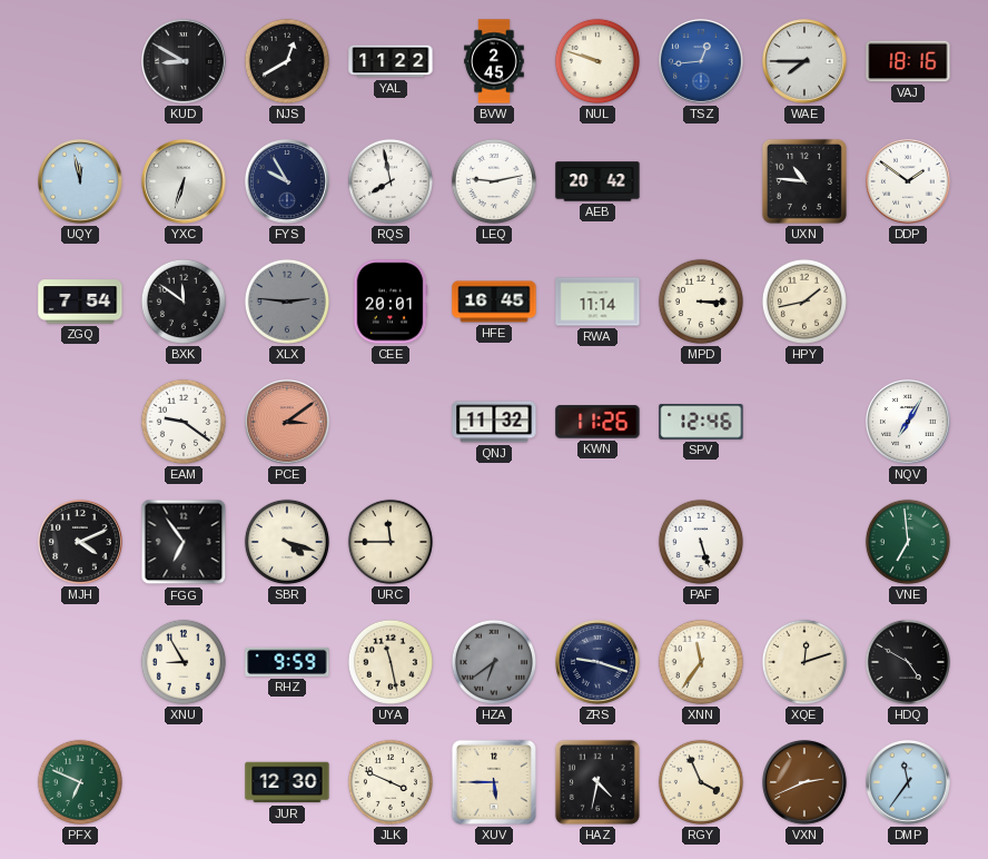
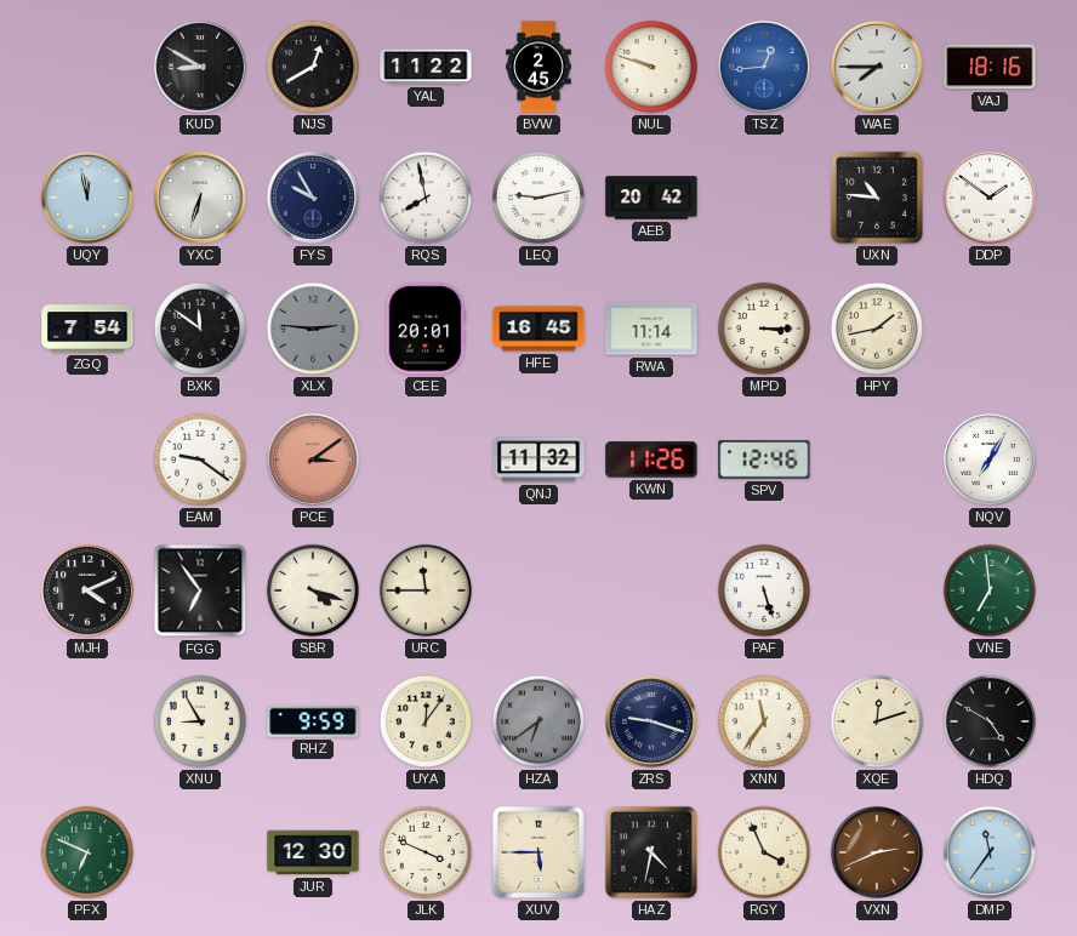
UYA: 11:28 -> 12:06 (426, 721)
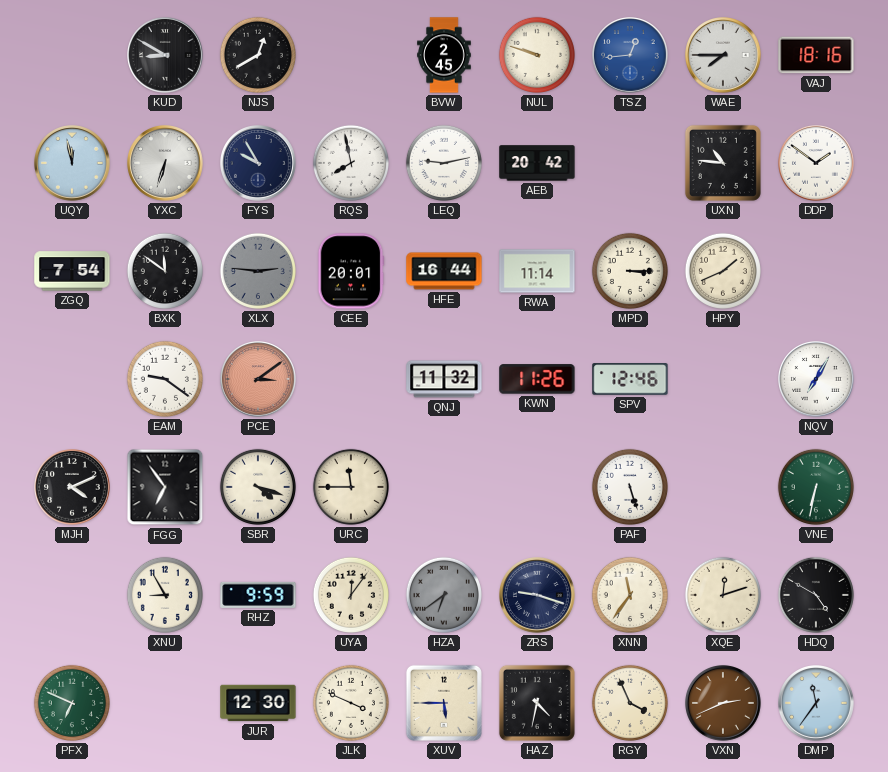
YAL: 11:22 -> none (426, 67)
HFE: 16:45 -> 16:44 (444, 271)
HPY: 1:43 -> 1:41 (723, 271)
VNE: 6:59 -> 6:32 (816, 487)
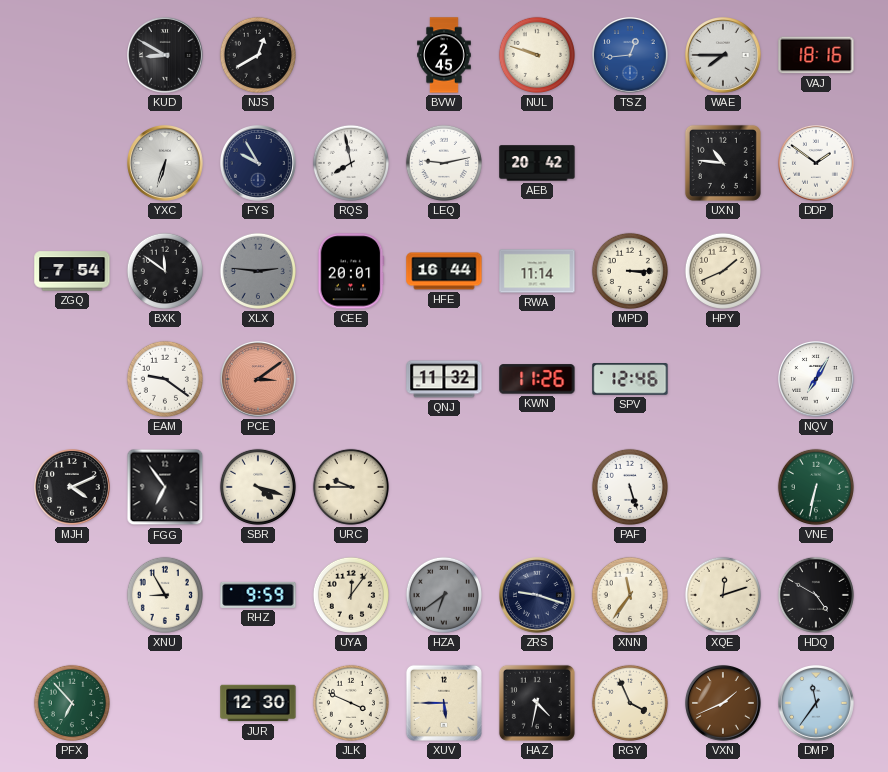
UQY: 11:58 -> none (72, 163)
URC: 11:45 -> 9:45 (351, 487)
PFX: 6:49 -> 6:53 (72, 703)
VXN: 2:41 -> 1:41 (723, 703)
